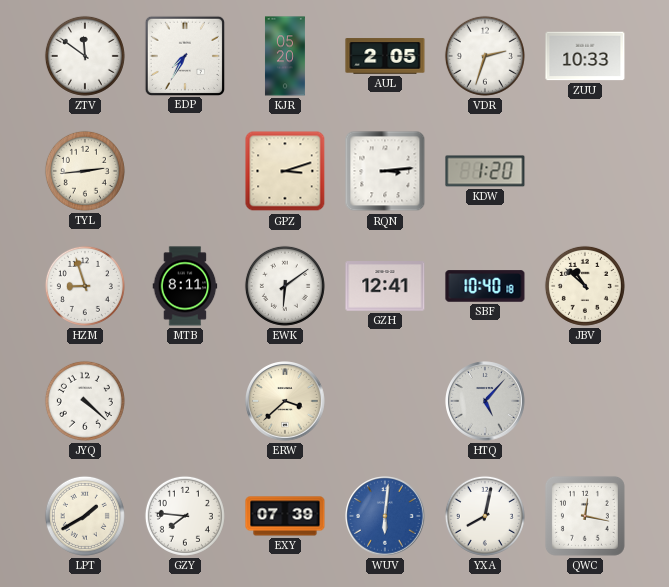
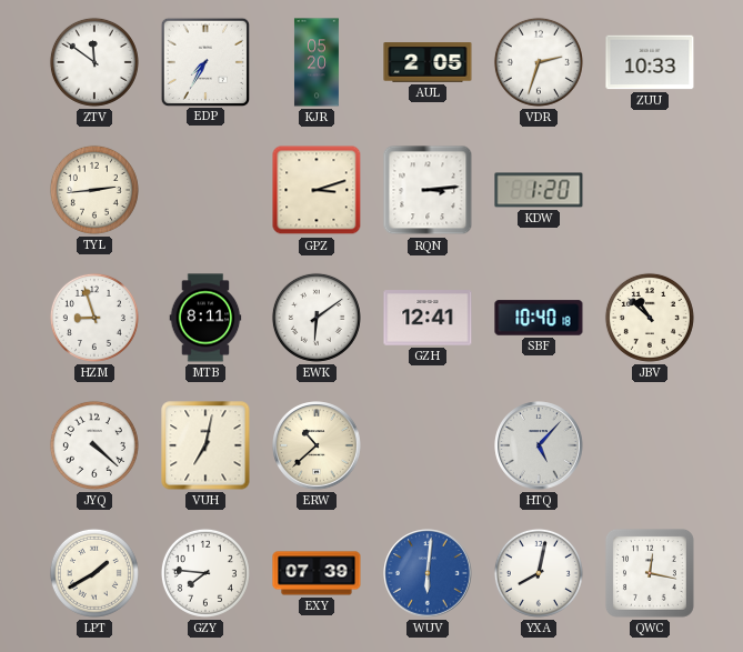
VUH: none -> 7:02 (205, 445)
ERW: 3:38 -> 10:38 (317, 445)
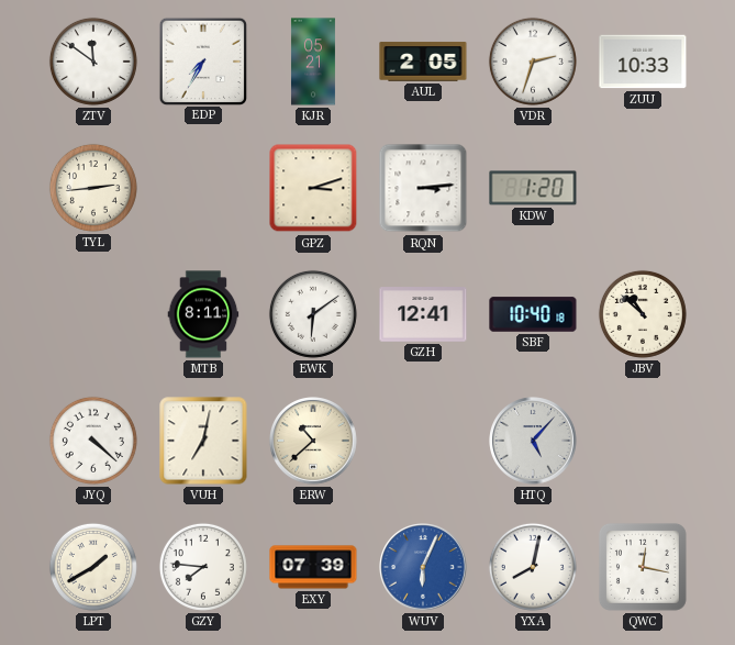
KJR: 05:20 -> 05:21 (313, 62)
HZM: 8:57 -> none (94, 318)
WUV: 6:01 -> 6:04 (423, 567)
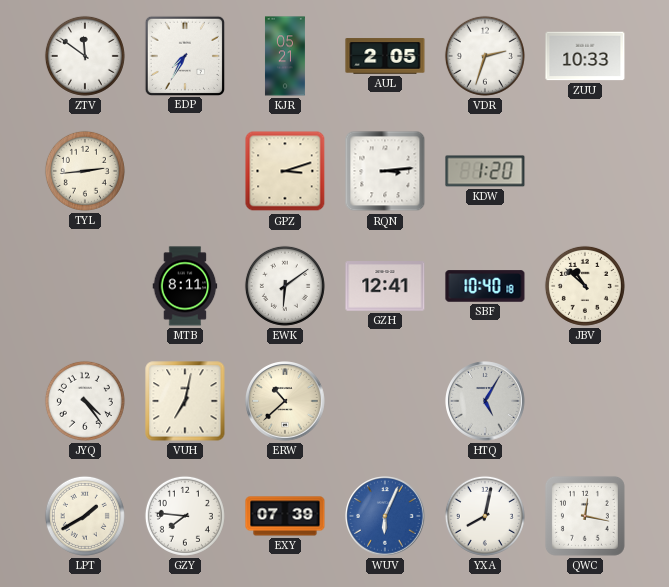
JYQ: 4:22 -> 4:24 (85, 401)
HTQ: 5:07 -> 5:05 (485, 401)
